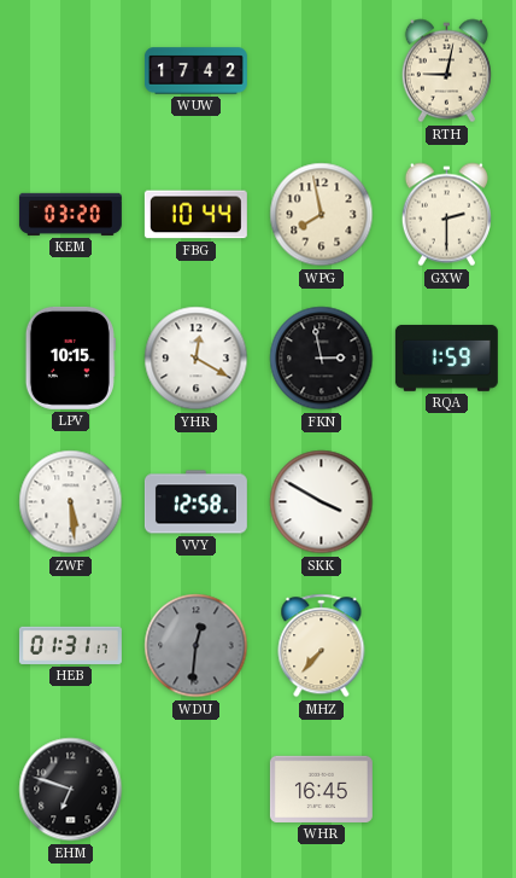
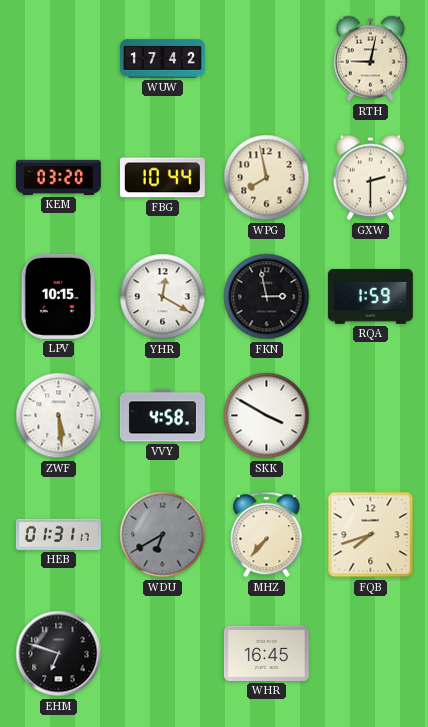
VVY: 12:58 -> 4:58 (162, 416)
WDU: 12:31 -> 6:40 (163, 535)
FQB: none -> 7:42 (371, 535)
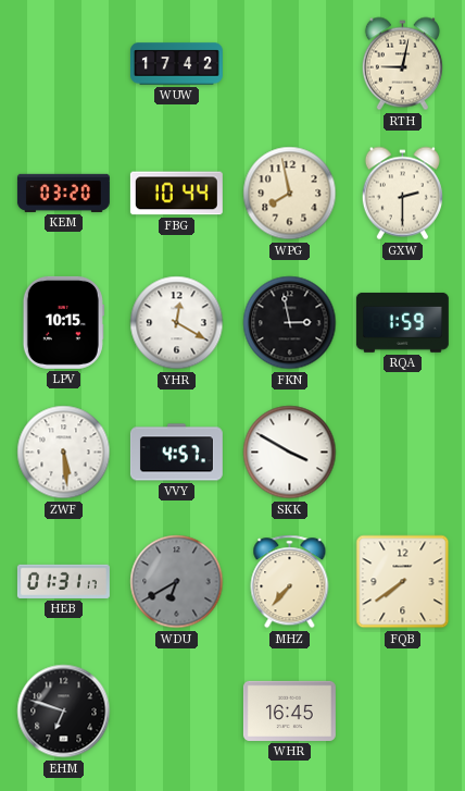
VVY: 4:58 -> 4:57 (176, 453)
FQB: 7:42 -> 7:39 (403, 582)
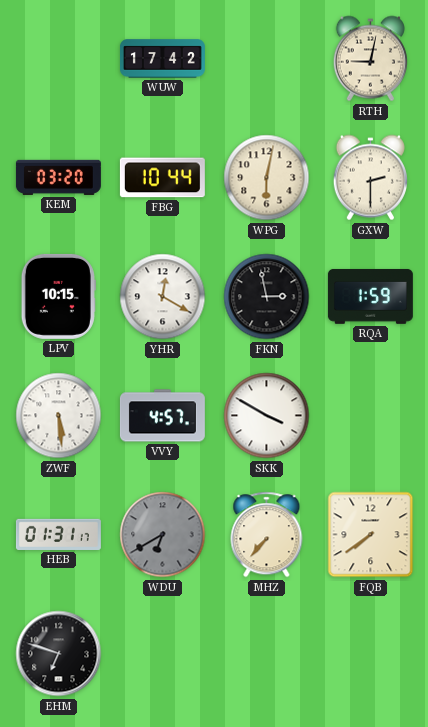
WPG: 7:58 -> 6:02 (267, 178)
WHR: 16:45 -> none (289, 710)
